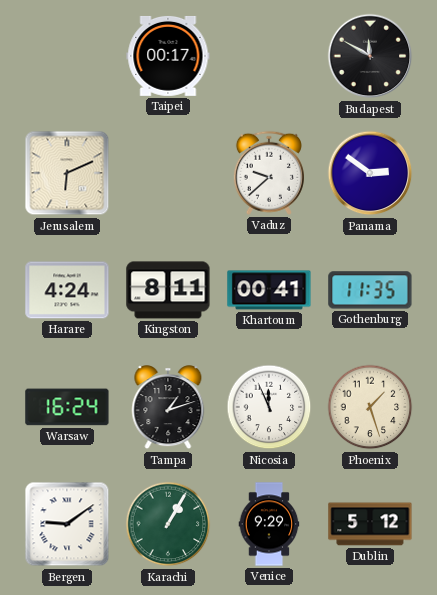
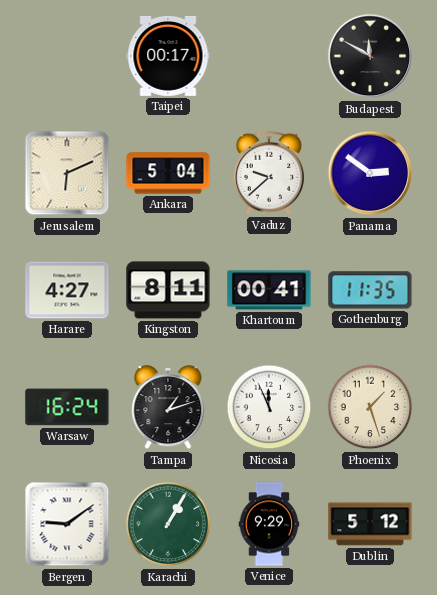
Ankara: none -> 5:04 (168, 173)
Harare: 4:24 -> 4:27 (67, 290)
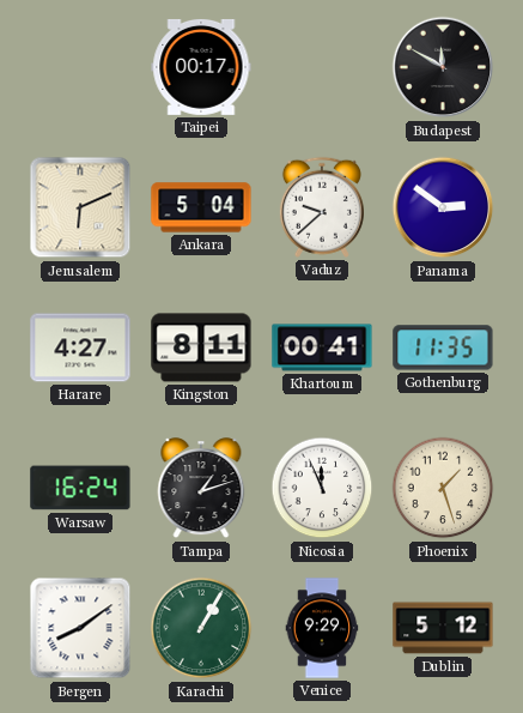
Bergen: 9:09 -> 8:09 (80, 628)
